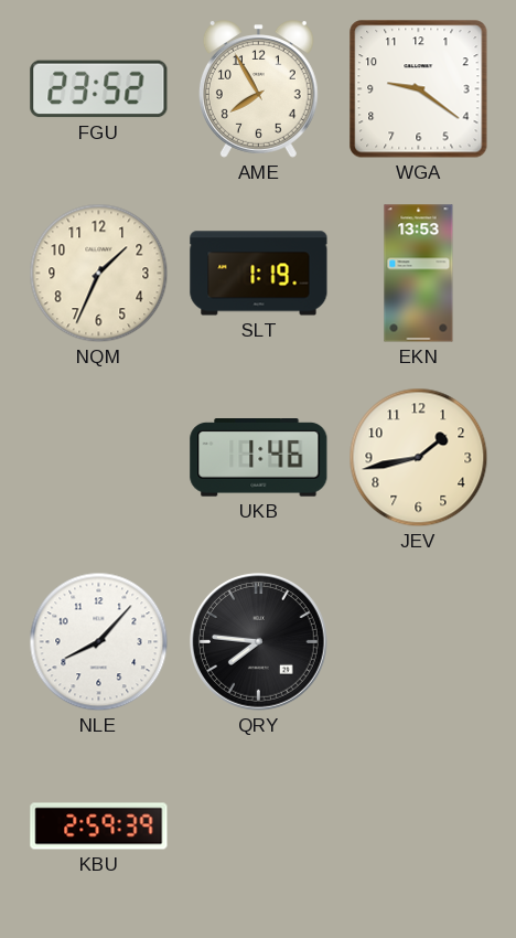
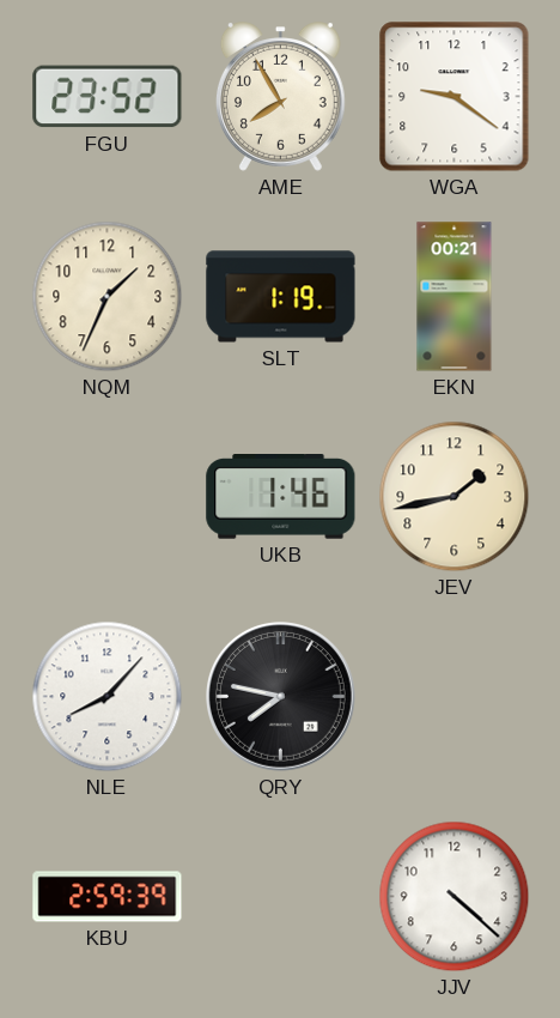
EKN: 13:53 -> 00:21 (455, 297)
QRY: 7:46 -> 7:47 (281, 697)
JJV: none -> 4:22 (455, 897)
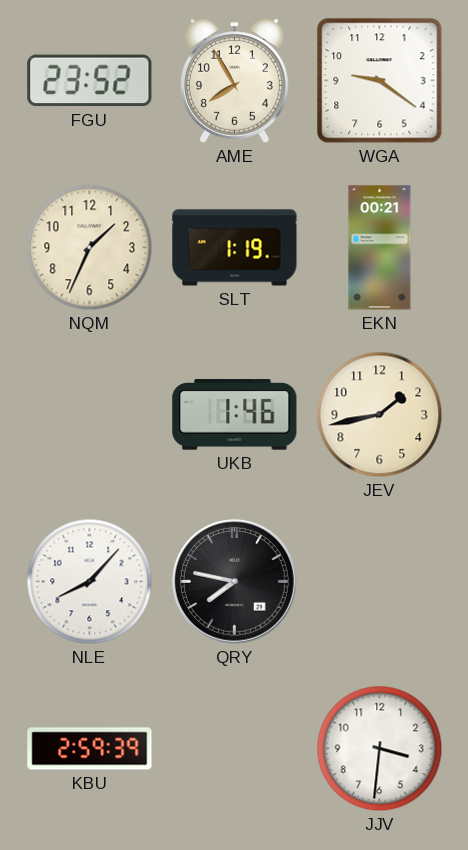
JJV: 4:22 -> 3:31 (380, 749)
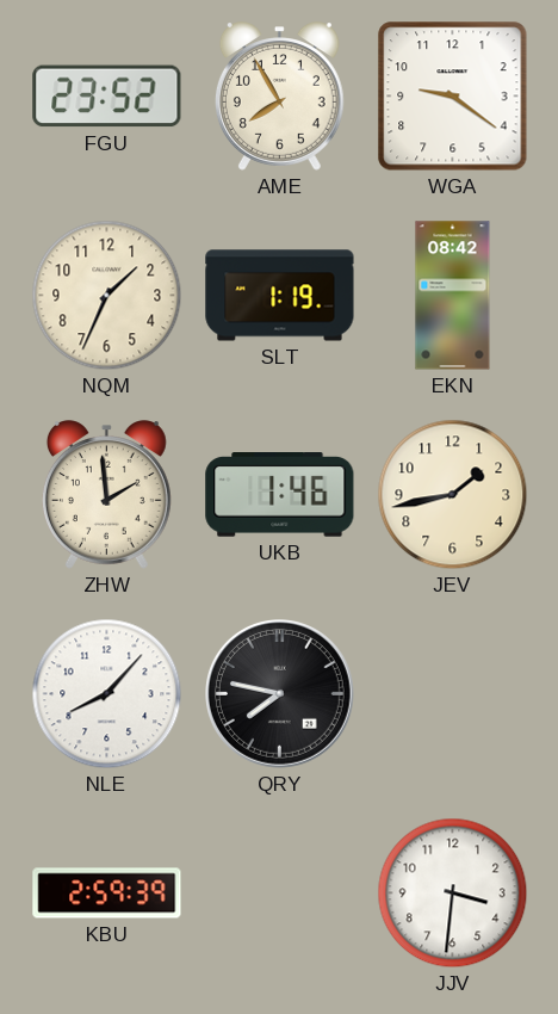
EKN: 00:21 -> 08:42 (453, 296)
ZHW: none -> 1:59 (106, 495)
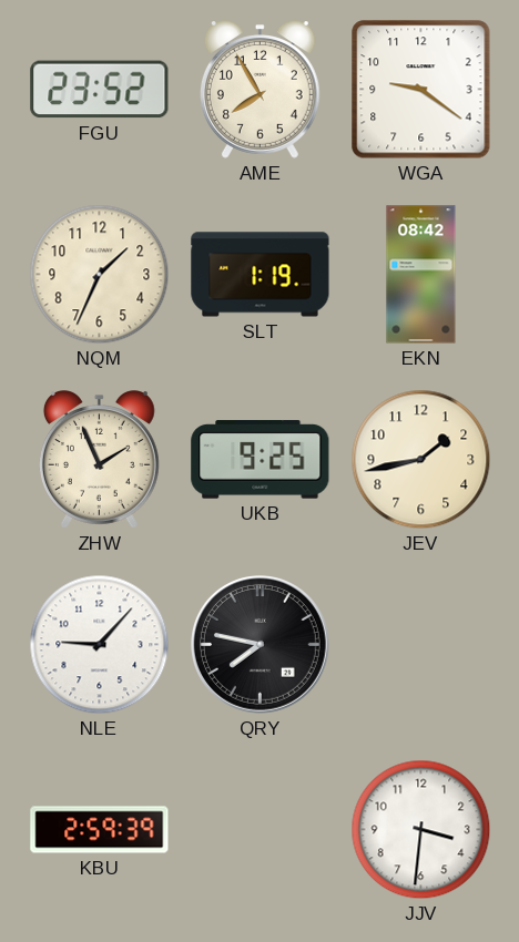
ZHW: 1:59 -> 1:56 (99, 460)
UKB: 1:46 -> 9:25 (261, 460)
NLE: 8:07 -> 9:07 (100, 645)
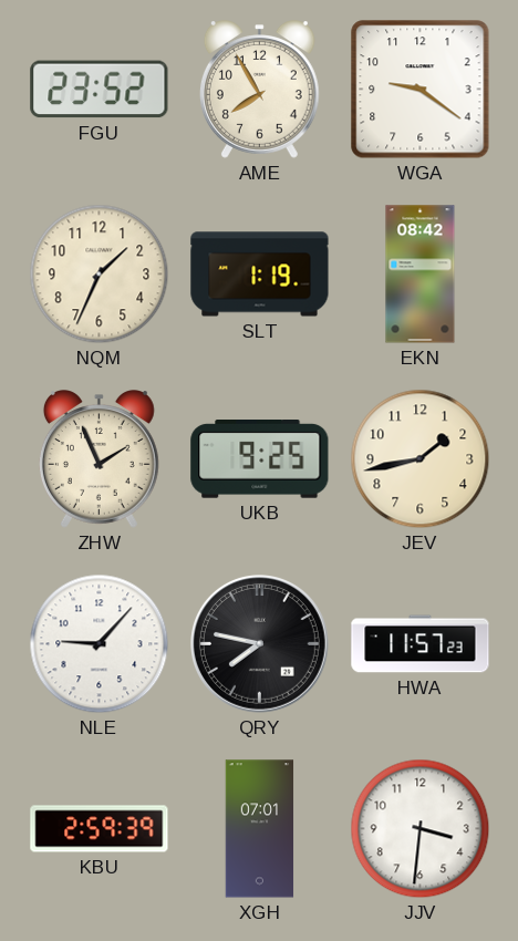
HWA: none -> 11:57 (421, 644)
XGH: none -> 07:01 (260, 829)
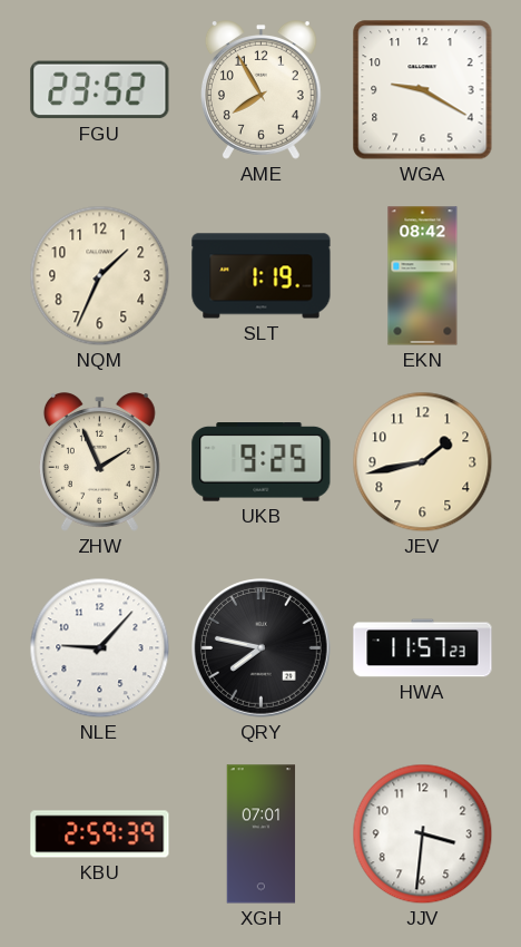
WGA: 9:21 -> 9:20 (423, 90)
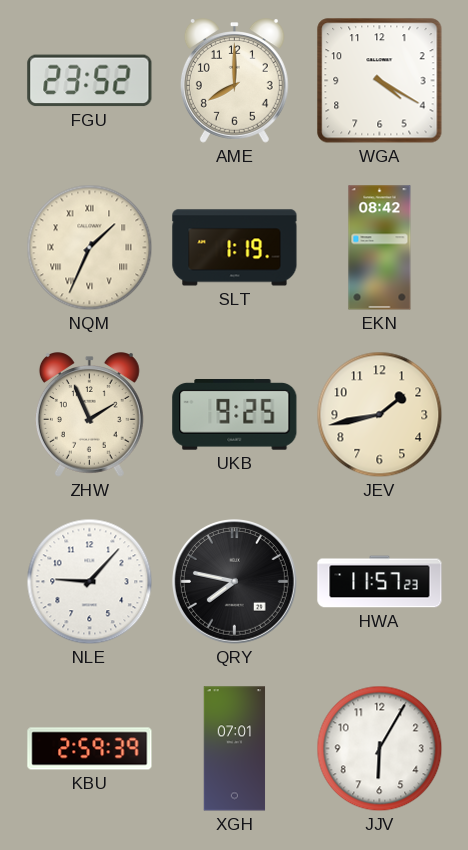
AME: 7:55 -> 8:00 (234, 81)
WGA: 9:20 -> 4:20 (380, 81)
NQM numerals: Arabic -> Roman (90, 248)
JJV: 3:31 -> 6:05 (380, 749)
